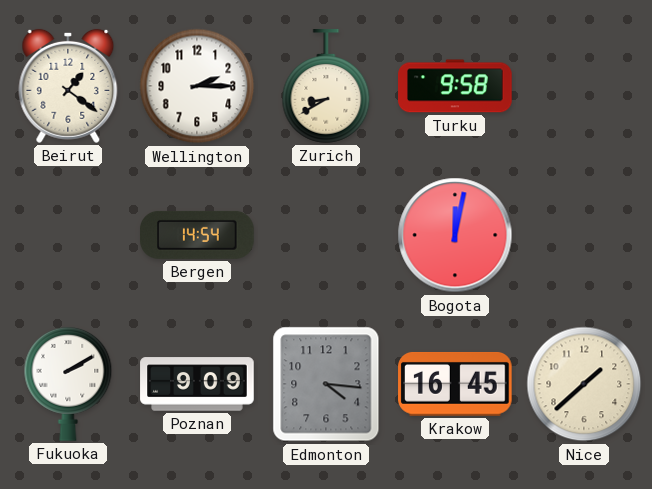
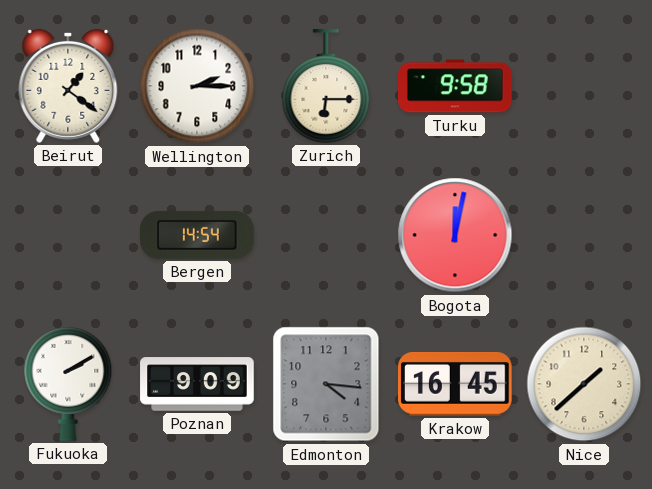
Zurich: 8:40 -> 6:15 (326, 86)
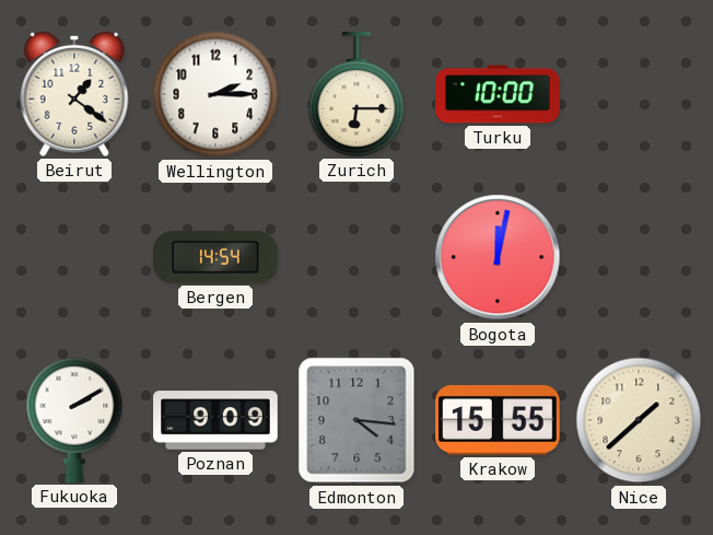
Turku: 9:58 -> 10:00 (498, 94)
Krakow: 16:45 -> 15:55 (498, 420)
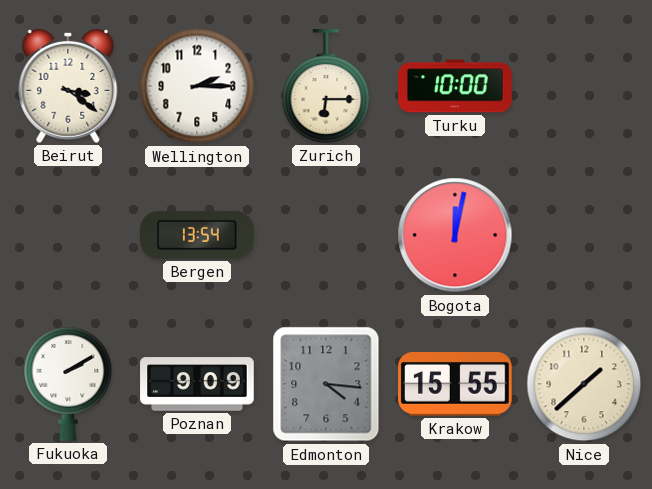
Beirut: 1:21 -> 3:21 (68, 86)
Bergen: 14:54 -> 13:54 (197, 235)
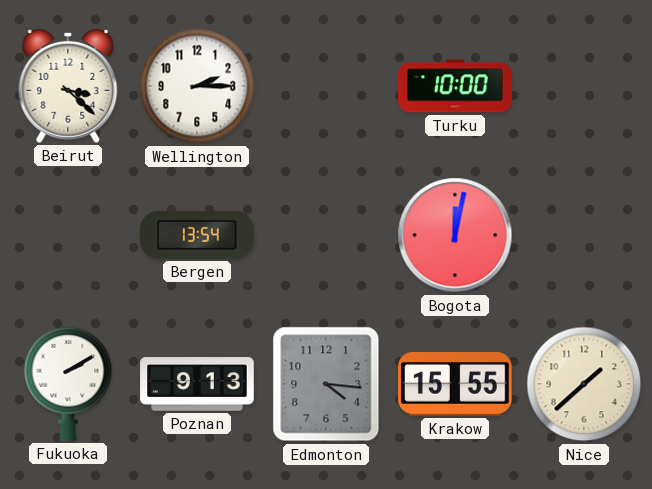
Beirut: 3:21 -> 3:22 (68, 86)
Zurich: 6:15 -> none (326, 86)
Poznan: 9:09 -> 9:13 (197, 384)
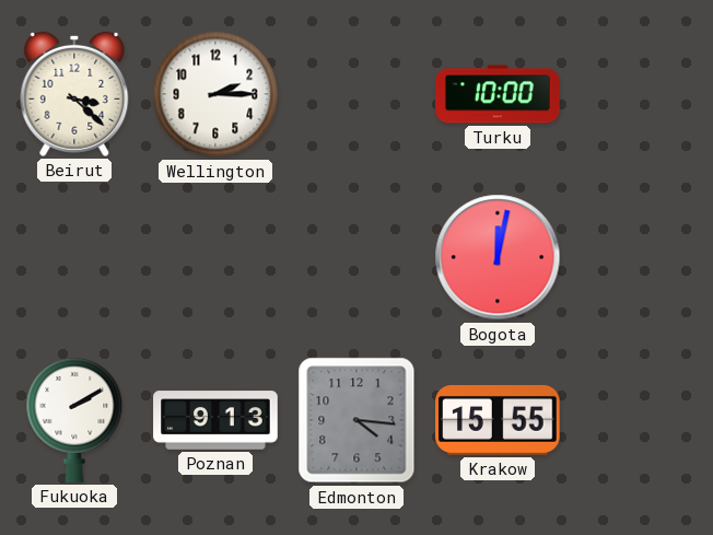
Bergen: 13:54 -> none (197, 235)
Nice: 1:38 -> none (584, 384)
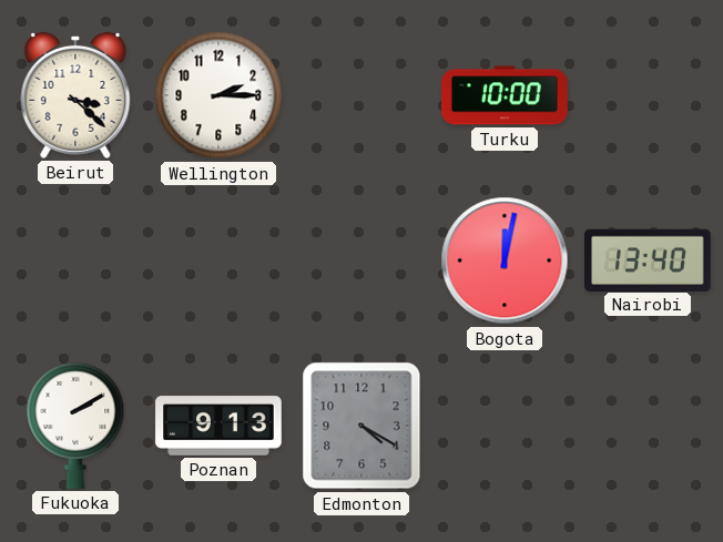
Nairobi: none -> 13:40 (648, 259)
Edmonton: 4:16 -> 4:20 (361, 426)
Krakow: 15:55 -> none (498, 420)
